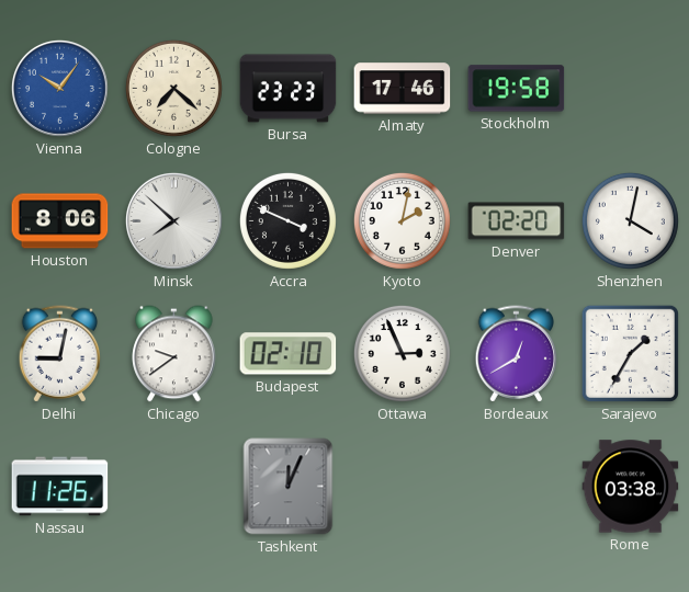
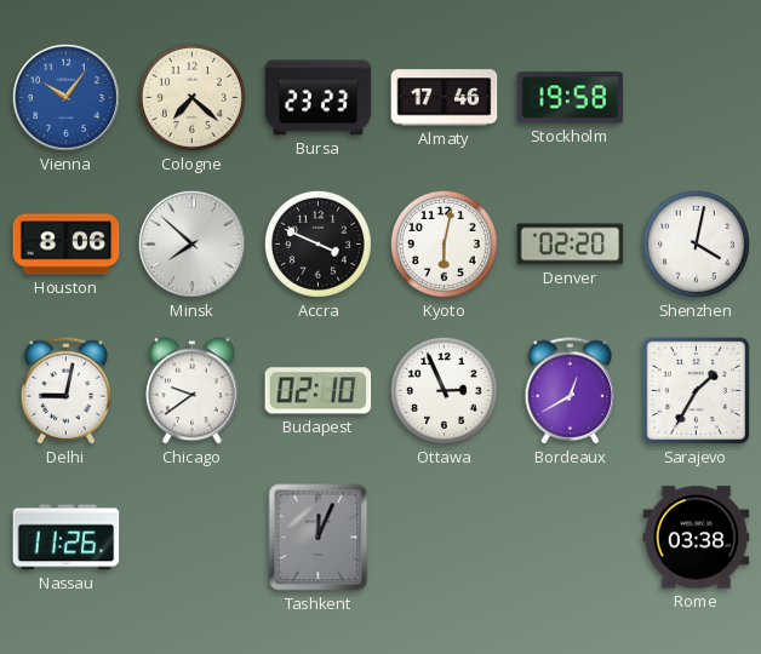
Kyoto: 2:02 -> 6:02 (444, 243)
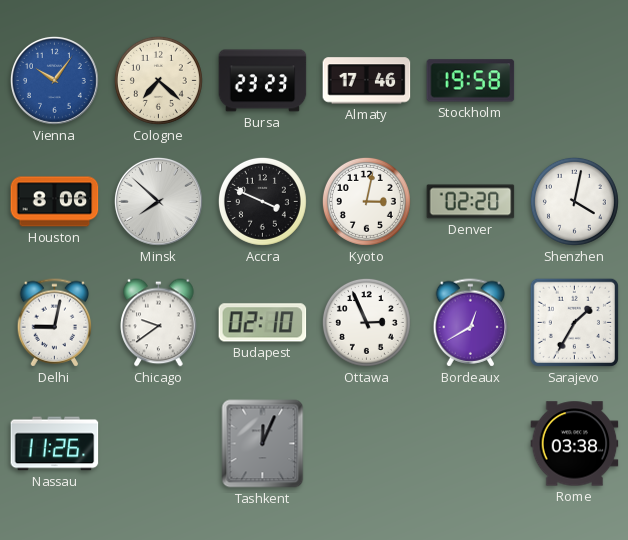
Kyoto: 6:02 -> 3:02 (366, 201)
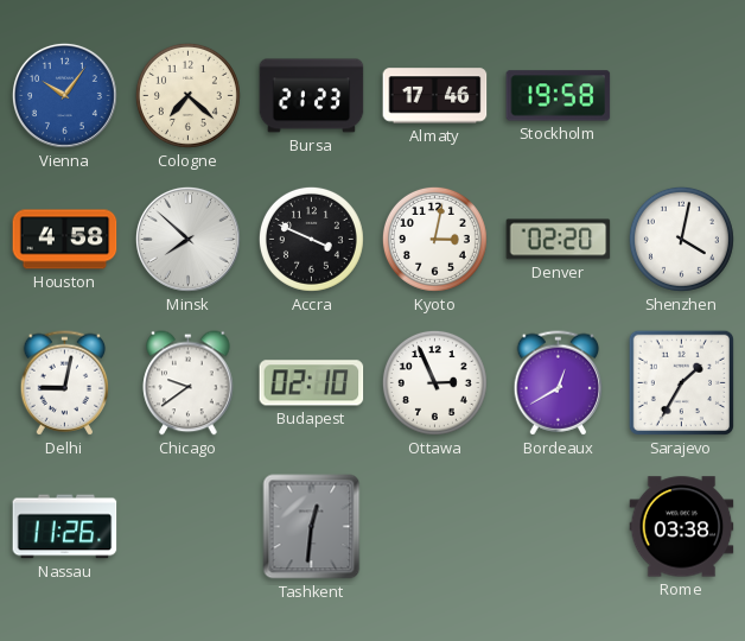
Bursa: 23:23 -> 21:23 (312, 96)
Houston: 8:06 -> 4:58 (65, 240)
Tashkent: 12:04 -> 12:31 (312, 527)
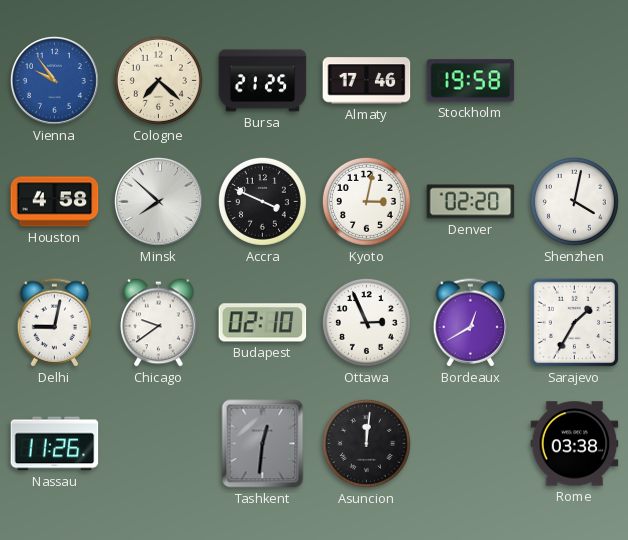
Vienna: 10:06 -> 9:54 (54, 80)
Bursa: 21:23 -> 21:25 (263, 81)
Asuncion: none -> 12:01 (366, 443)
